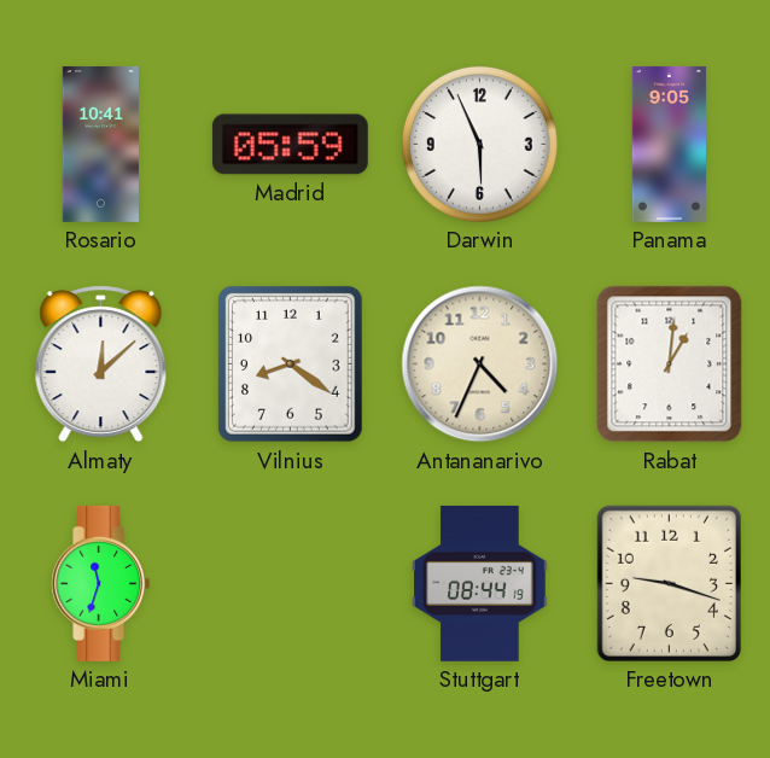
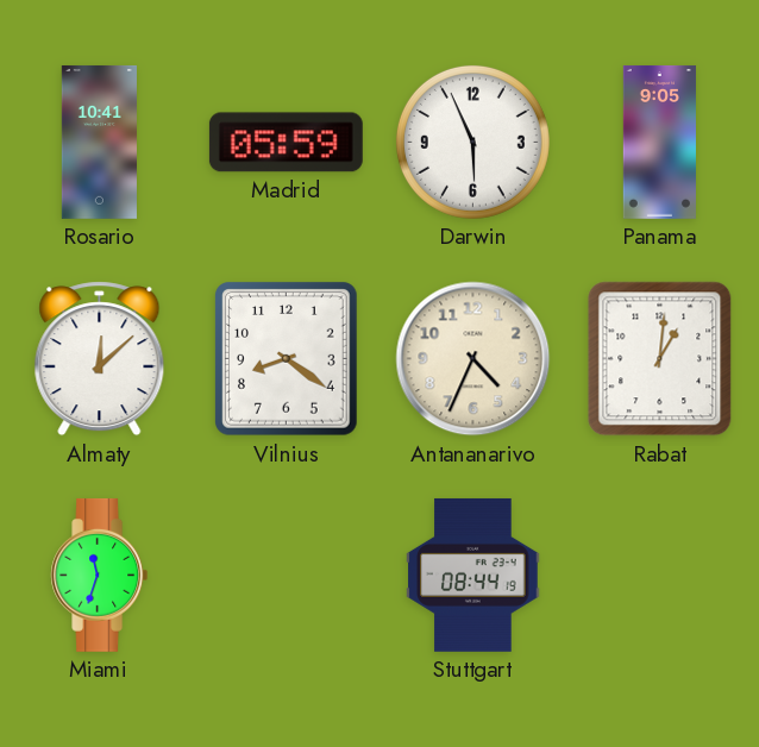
Freetown: 9:18 -> none (669, 583)
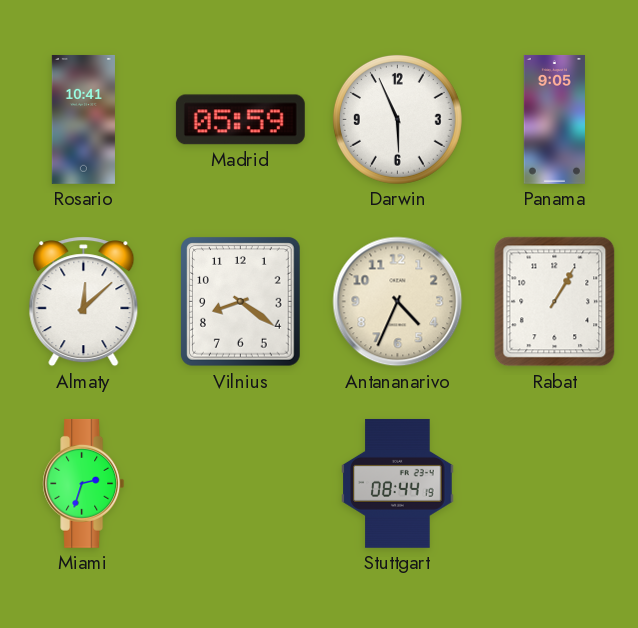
Rabat: 1:01 -> 1:05 (555, 302)
Miami: 11:33 -> 2:33 (84, 483)
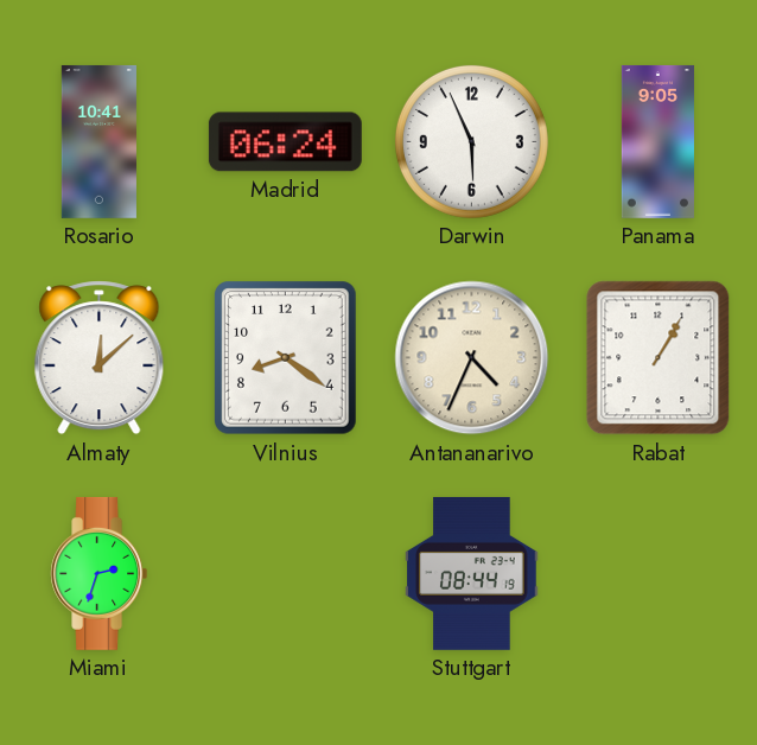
Madrid: 05:59 -> 06:24 (285, 142)
